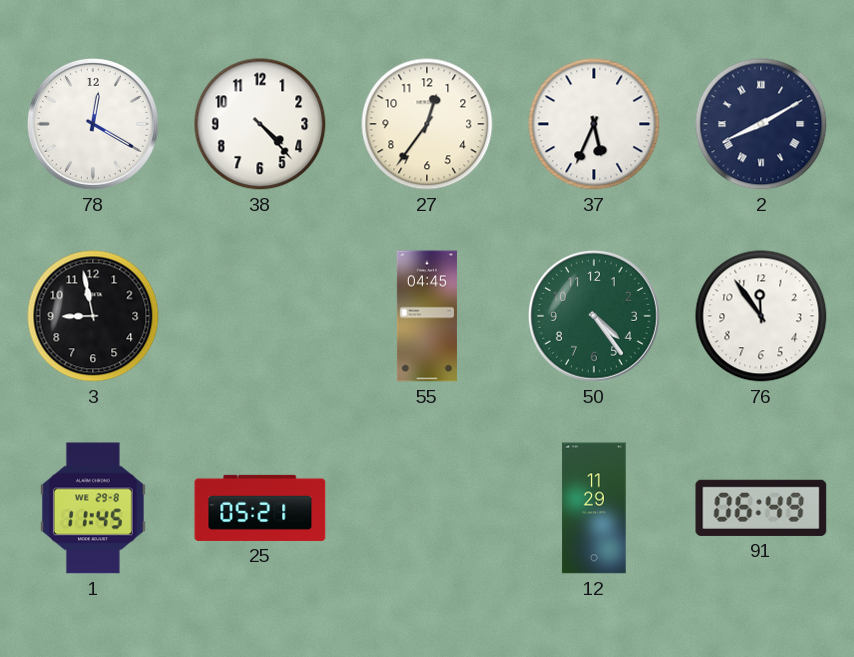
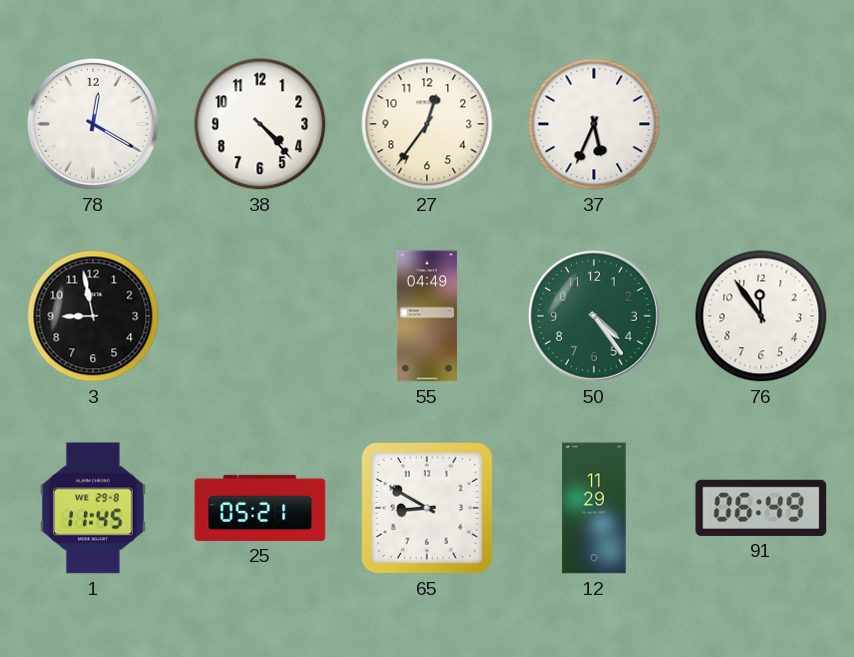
2: 8:10 -> none (761, 124)
55: 04:45 -> 04:49 (427, 316)
65: none -> 8:50 (428, 509)
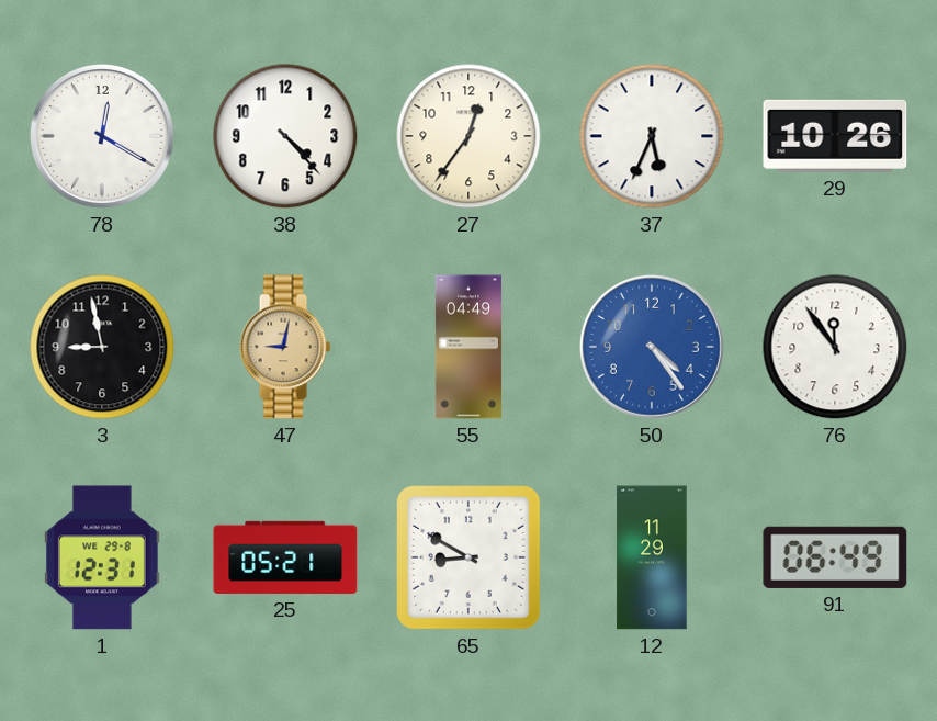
29: none -> 10:26 (835, 136)
47: none -> 9:02 (285, 347)
50 dial: green -> blue (652, 347)
1: 11:45 -> 12:31 (102, 557)
